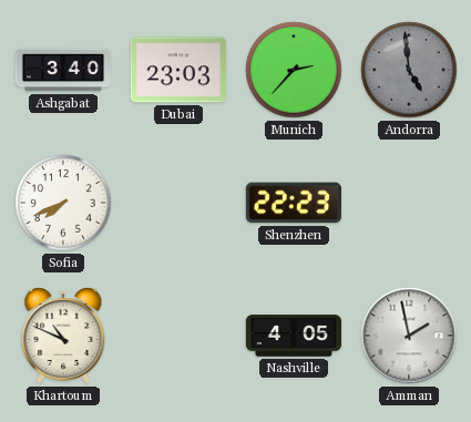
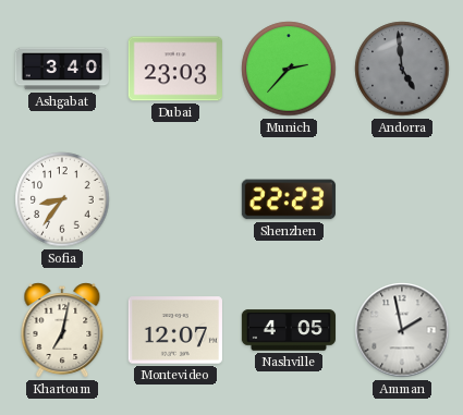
Sofia: 7:41 -> 8:36 (62, 199)
Khartoum: 10:49 -> 7:02 (62, 330)
Montevideo: none -> 12:07 (175, 330)
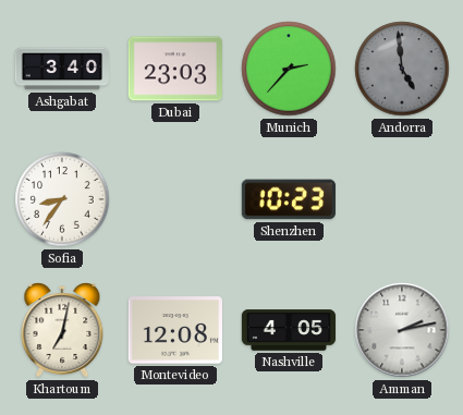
Shenzhen: 22:23 -> 10:23 (288, 199)
Montevideo: 12:07 -> 12:08 (175, 330)
Amman: 1:58 -> 2:13 (402, 330)
